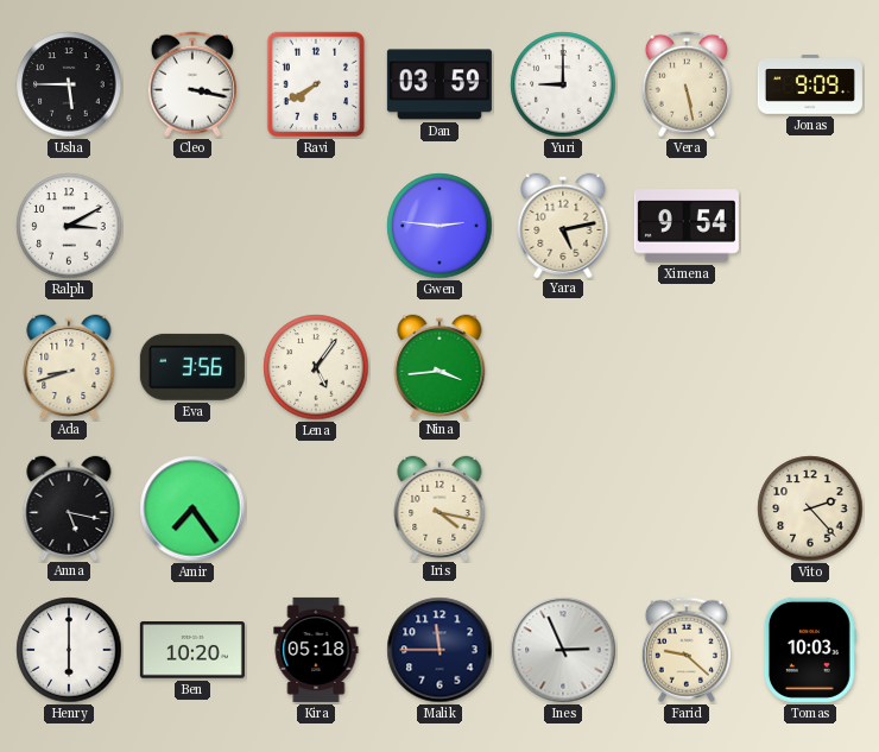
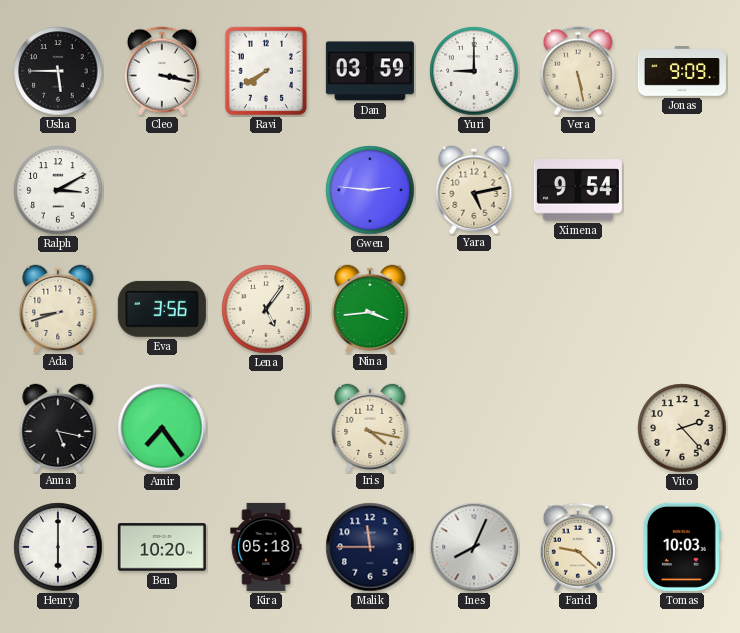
Ines: 2:56 -> 8:04 (474, 547)
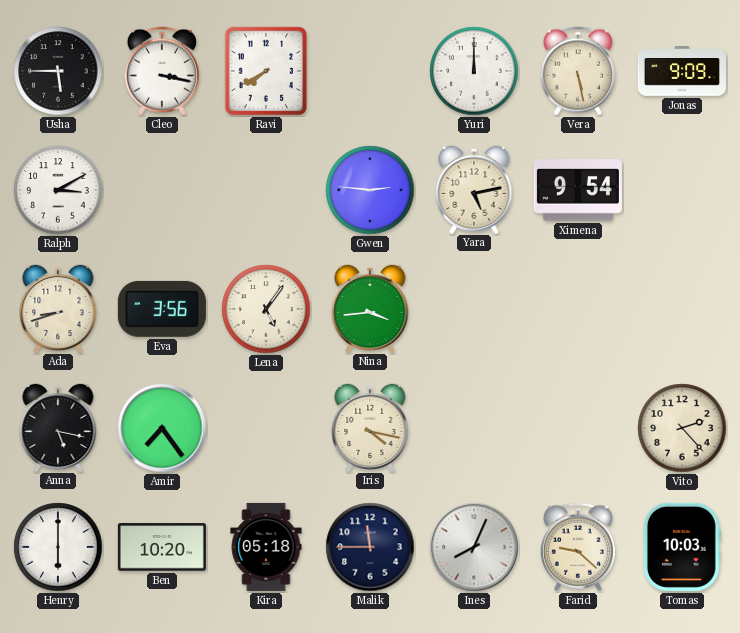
Dan: 03:59 -> none (370, 71)
Yuri: 9:00 -> 12:00 (474, 71)
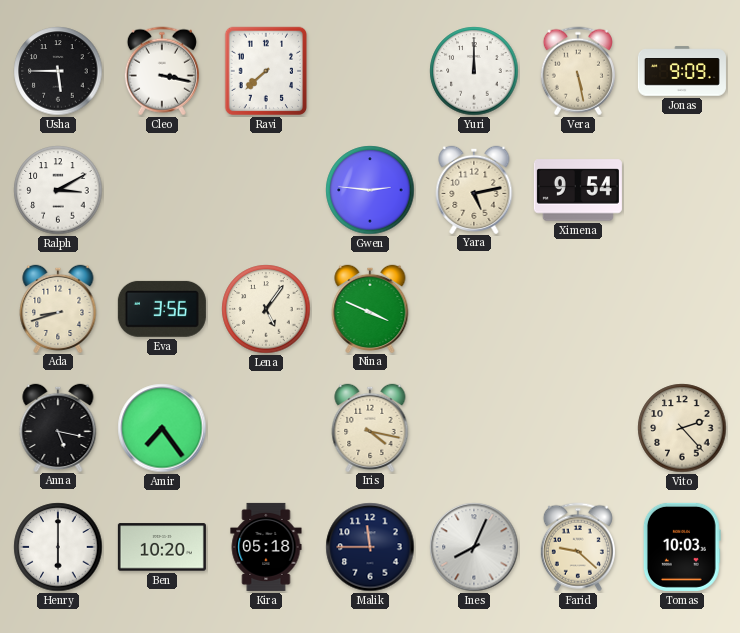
Ravi: 7:40 -> 7:38 (266, 71)
Nina: 3:44 -> 3:49 (370, 308)
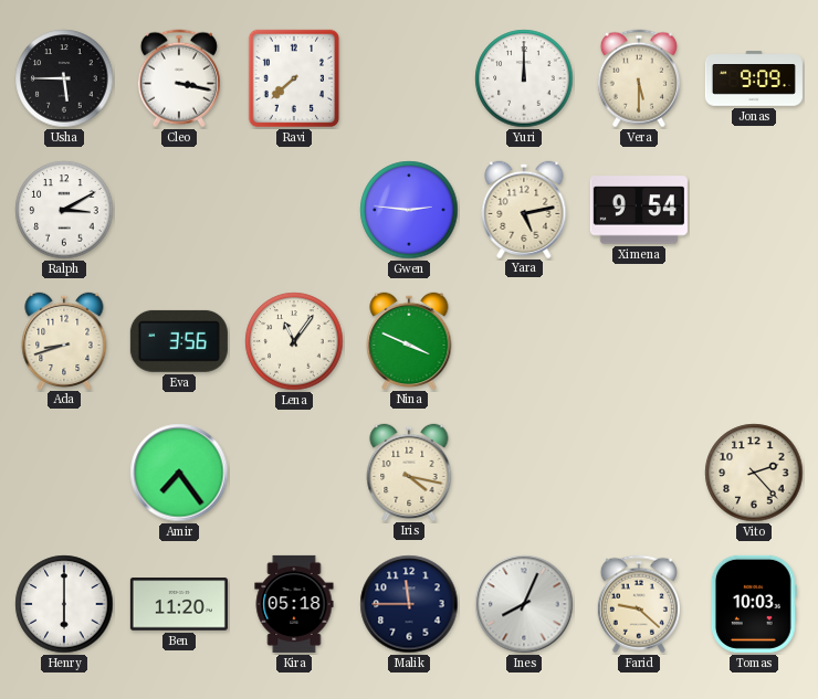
Vera: 5:28 -> 5:30 (639, 78)
Lena: 5:06 -> 11:06 (294, 341)
Anna: 5:17 -> none (58, 427)
Ben: 10:20 -> 11:20 (179, 604)
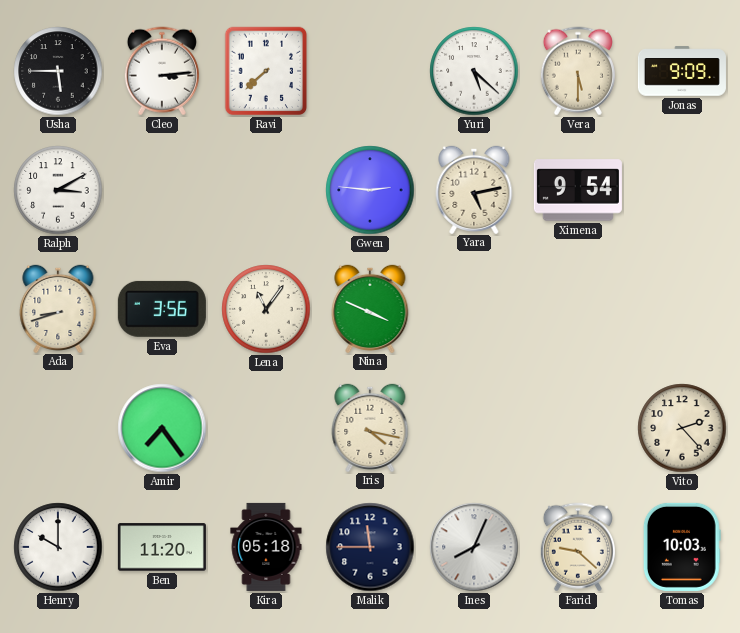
Cleo: 3:17 -> 3:14 (162, 71)
Yuri: 12:00 -> 5:22 (474, 71)
Henry: 6:00 -> 10:00 (58, 547)
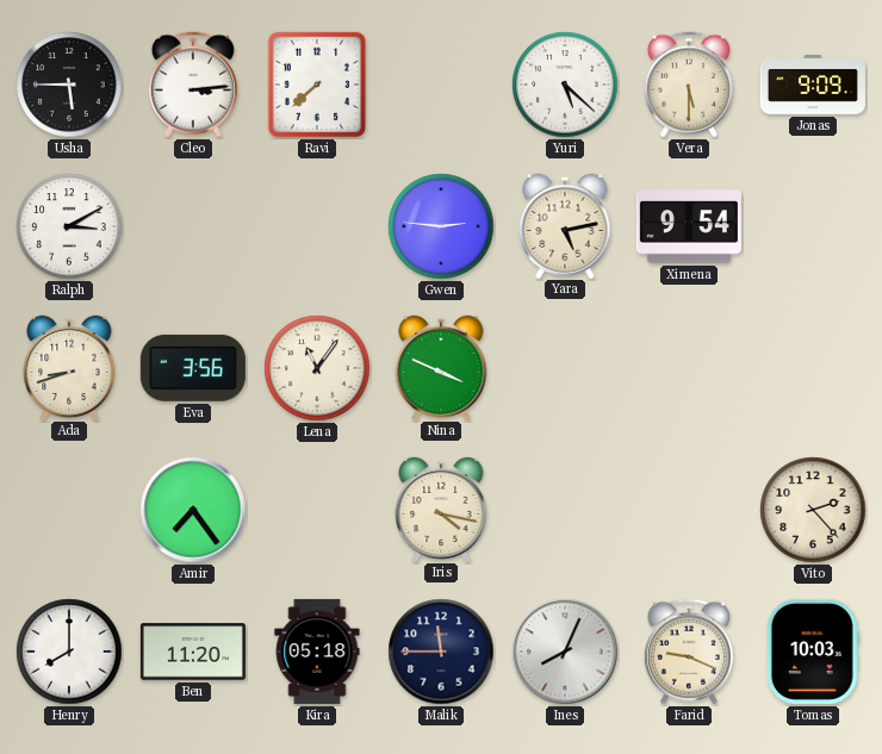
Henry: 10:00 -> 8:00 (69, 652)
Farid: 9:22 -> 9:19 (689, 652)
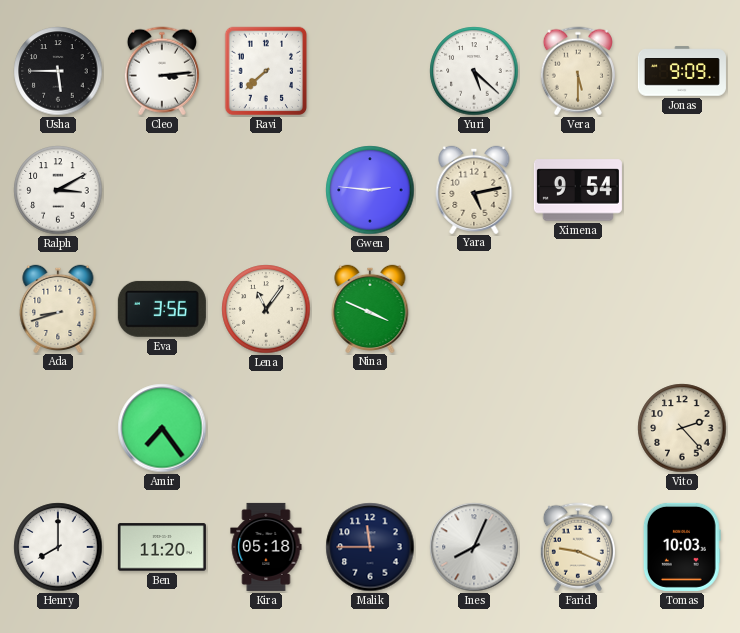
Iris: 4:17 -> none (441, 509)
